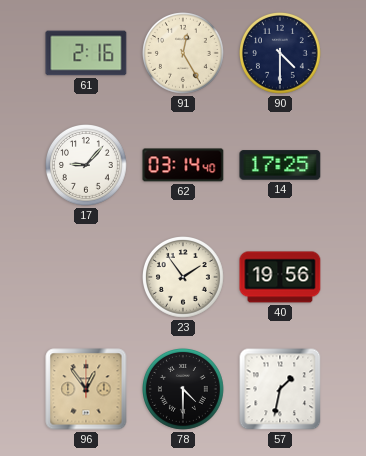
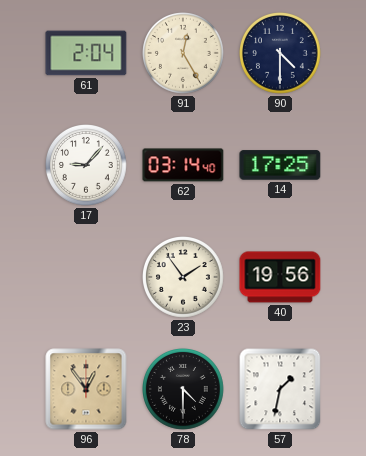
61: 2:16 -> 2:04 (86, 53)
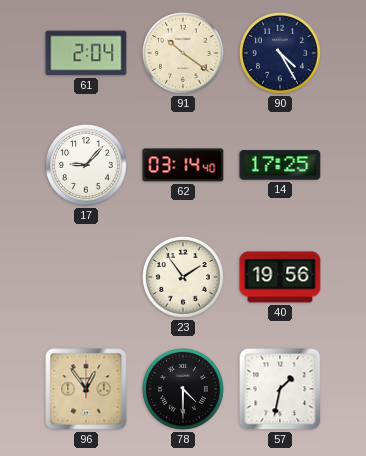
91: 12:25 -> 10:21 (184, 54)
90: 4:30 -> 4:25 (281, 54)
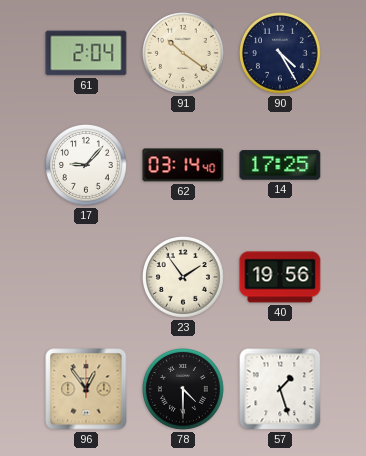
57: 1:32 -> 1:27 (280, 389)
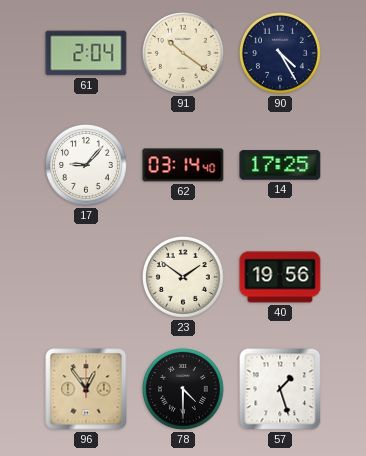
23: 1:54 -> 1:51 (184, 278)
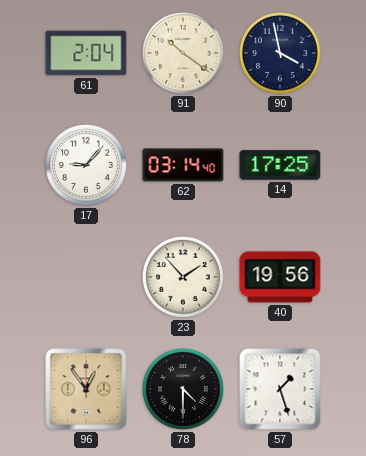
90: 4:25 -> 3:58 (281, 54)
23: 1:51 -> 1:53 (184, 278)
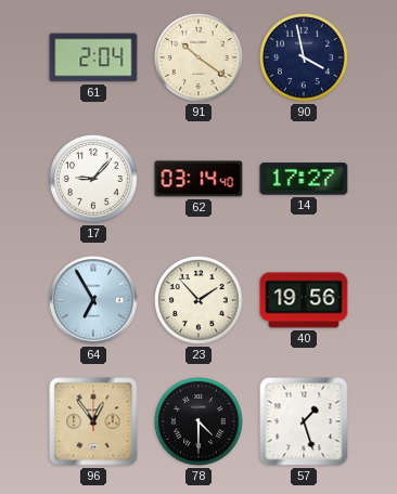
14: 17:25 -> 17:27 (304, 179)
64: none -> 6:55 (93, 300)
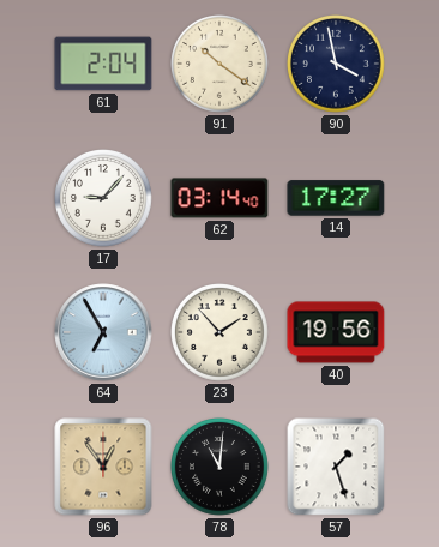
78: 4:30 -> 11:01 (221, 468)
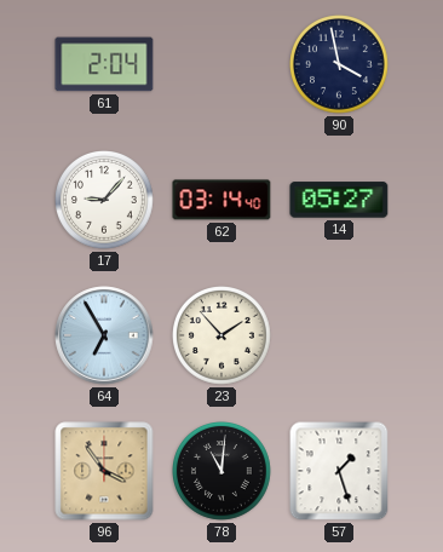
91: 10:21 -> none (221, 65)
14: 17:27 -> 05:27 (339, 200)
40: 19:56 -> none (336, 332)
96: 12:54 -> 3:54 (104, 471)
